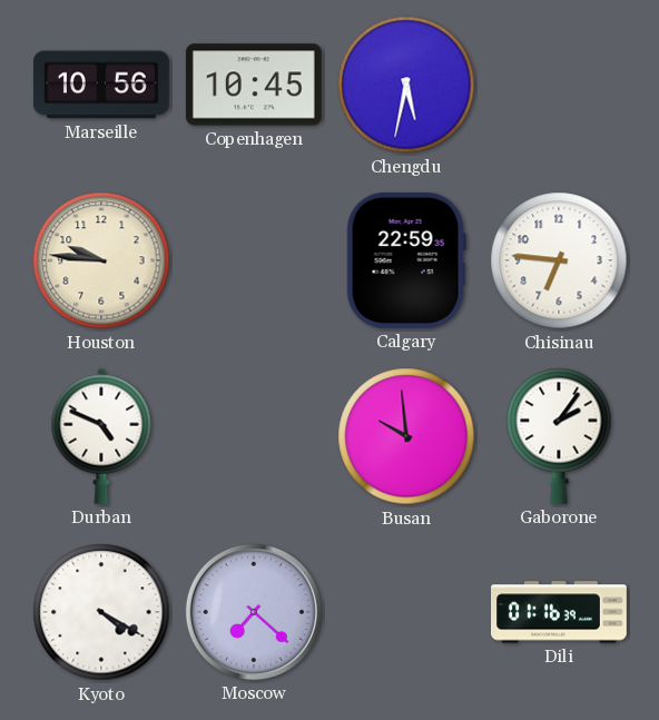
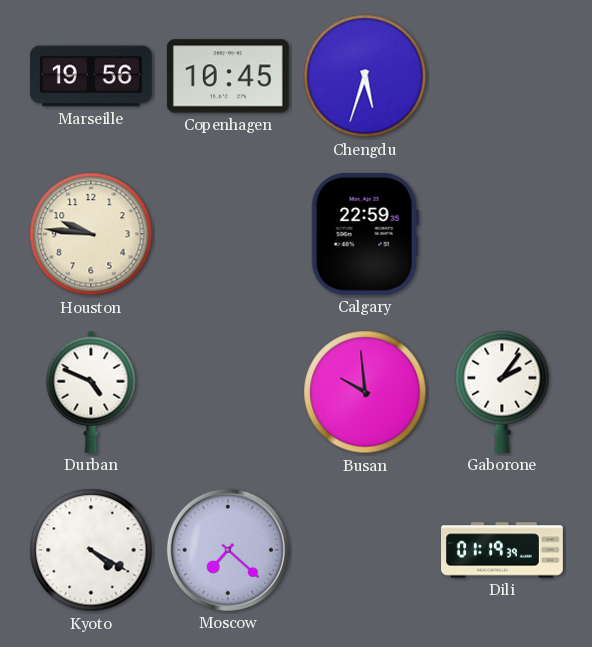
Marseille: 10:56 -> 19:56 (91, 76)
Chengdu: 5:32 -> 5:33 (365, 76)
Chisinau: 6:46 -> none (559, 260)
Dili: 01:16 -> 01:19 (503, 550)
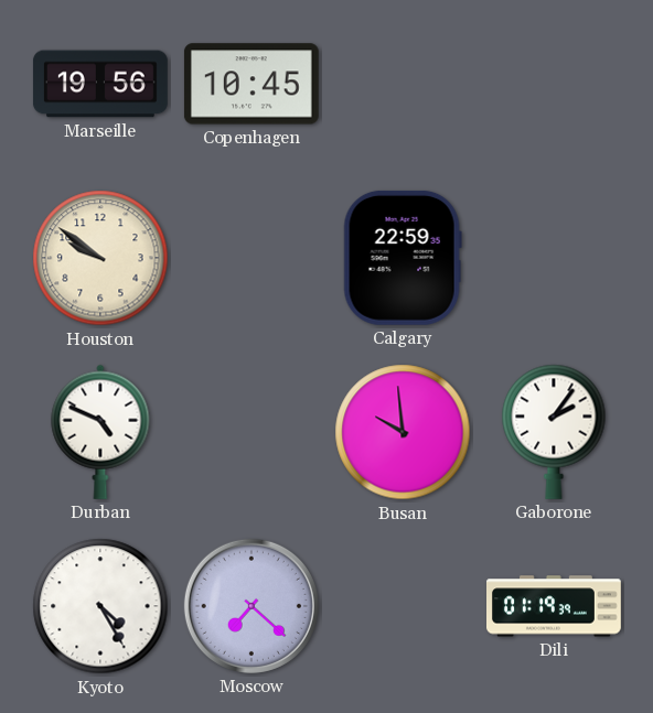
Chengdu: 5:33 -> none (365, 76)
Houston: 9:46 -> 9:51 (100, 258)
Kyoto: 4:20 -> 4:25 (100, 606)
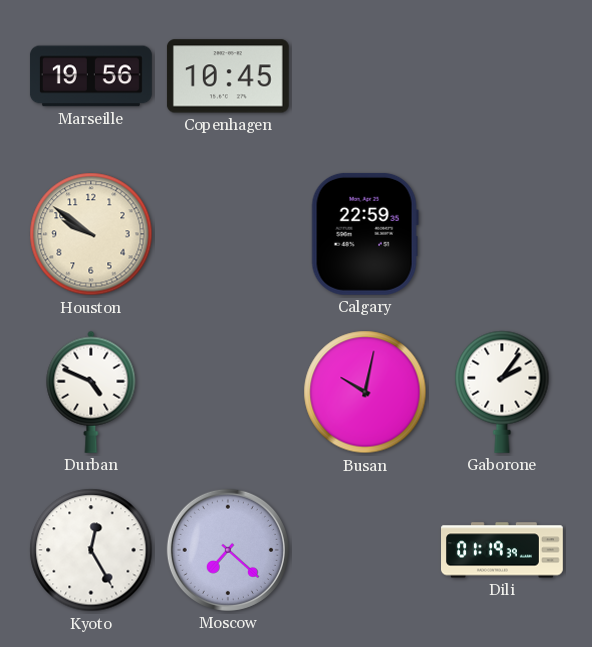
Busan: 9:59 -> 10:02 (365, 392)
Kyoto: 4:25 -> 12:25 (91, 550)
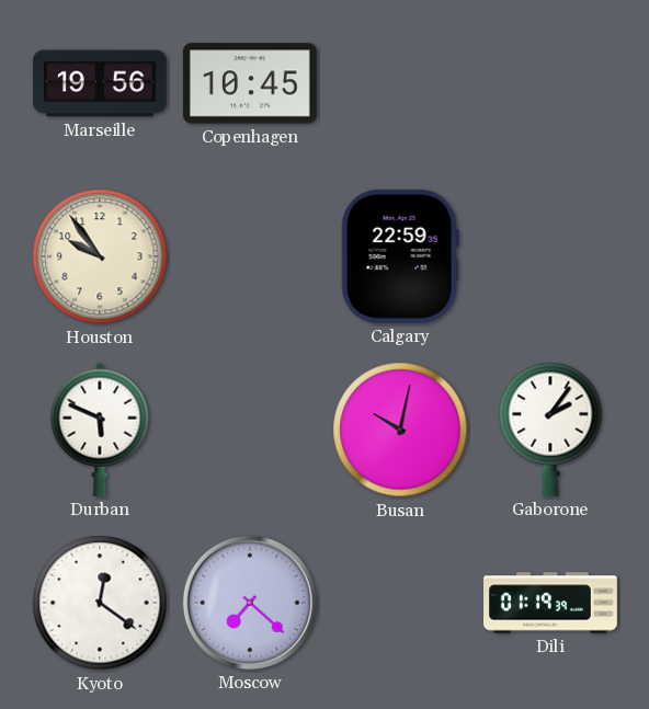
Houston: 9:51 -> 9:54 (100, 256)
Durban: 4:49 -> 5:49 (100, 430)
Kyoto: 12:25 -> 12:21 (100, 603)
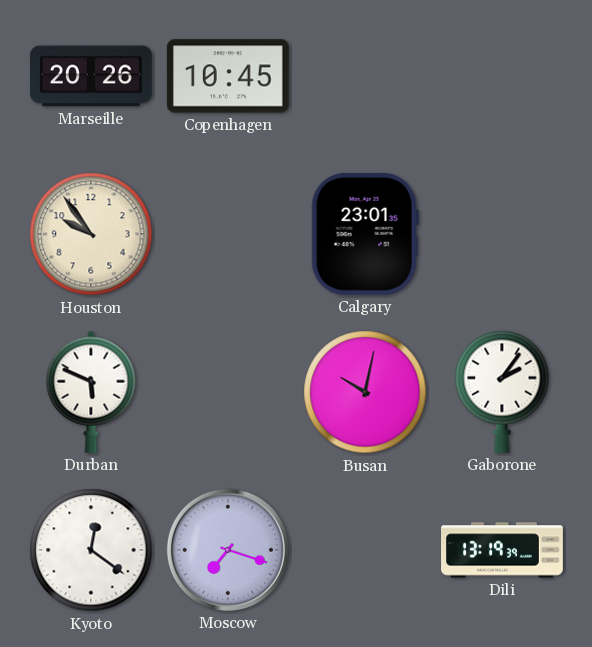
Marseille: 19:56 -> 20:26 (91, 76)
Calgary: 22:59 -> 23:01 (365, 234)
Moscow: 7:22 -> 7:18 (228, 550)
Dili: 01:19 -> 13:19 (503, 550)
